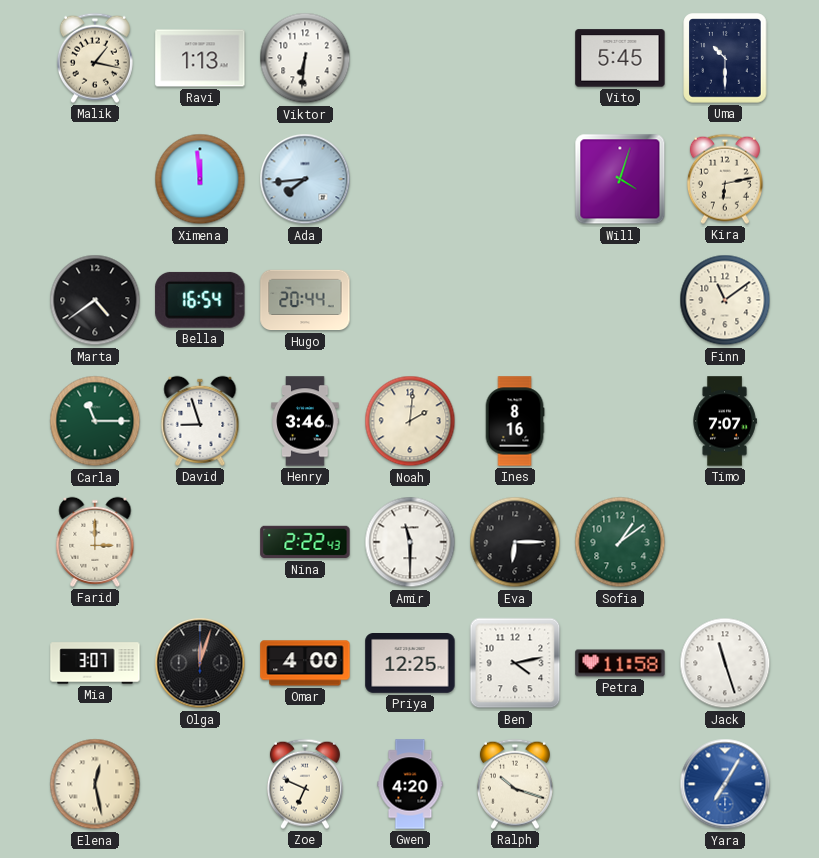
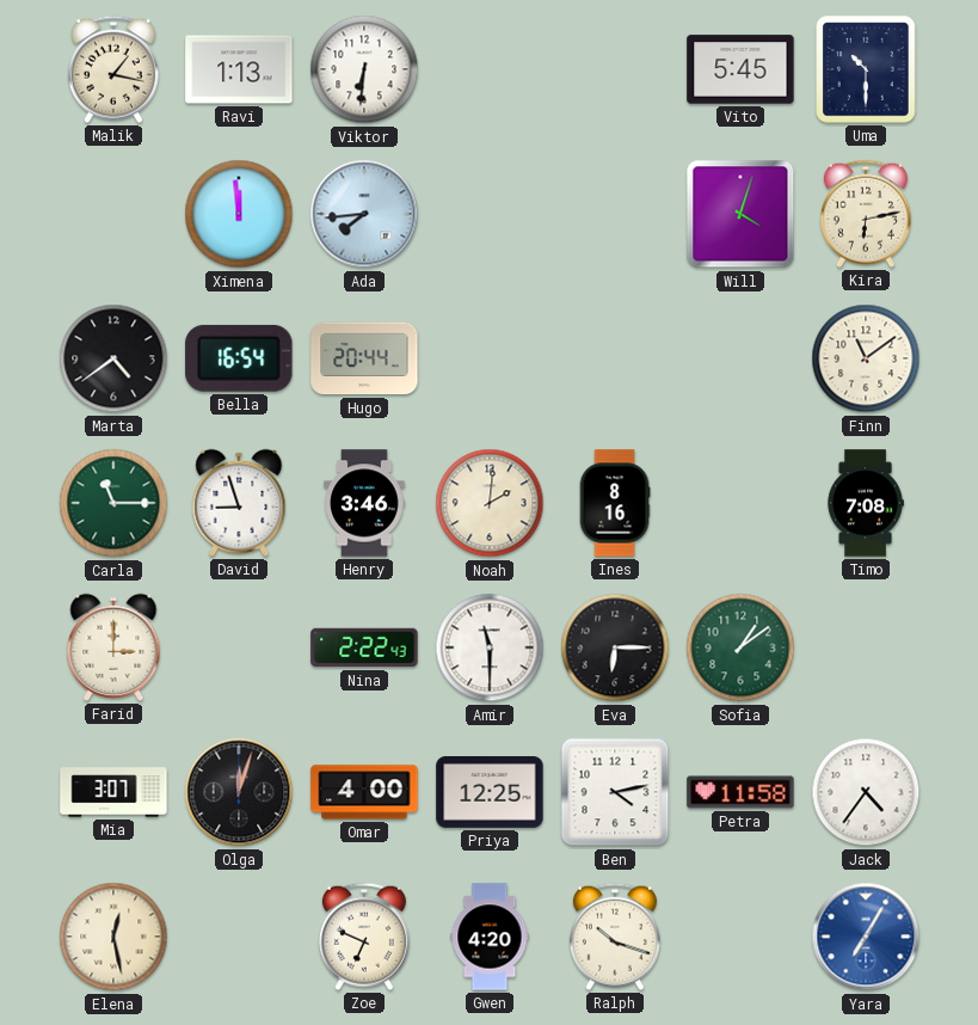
Timo: 7:07 -> 7:08 (866, 503)
Jack: 11:27 -> 4:36 (866, 792)
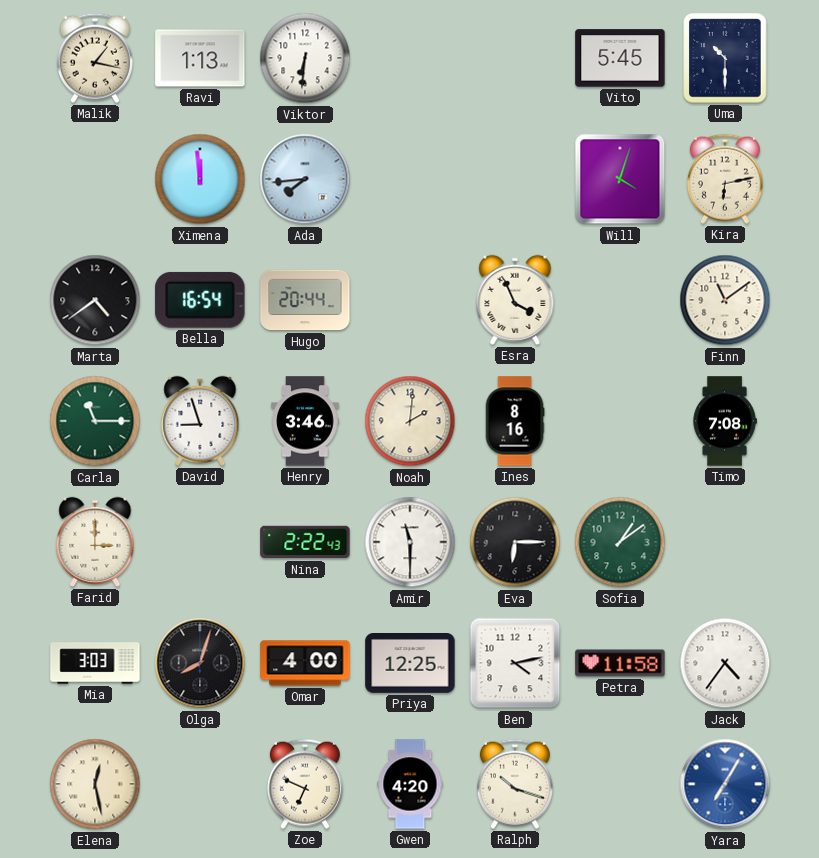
Esra: none -> 3:56 (515, 300)
Mia: 3:07 -> 3:03 (95, 663)
Olga: 12:03 -> 8:03 (200, 663)
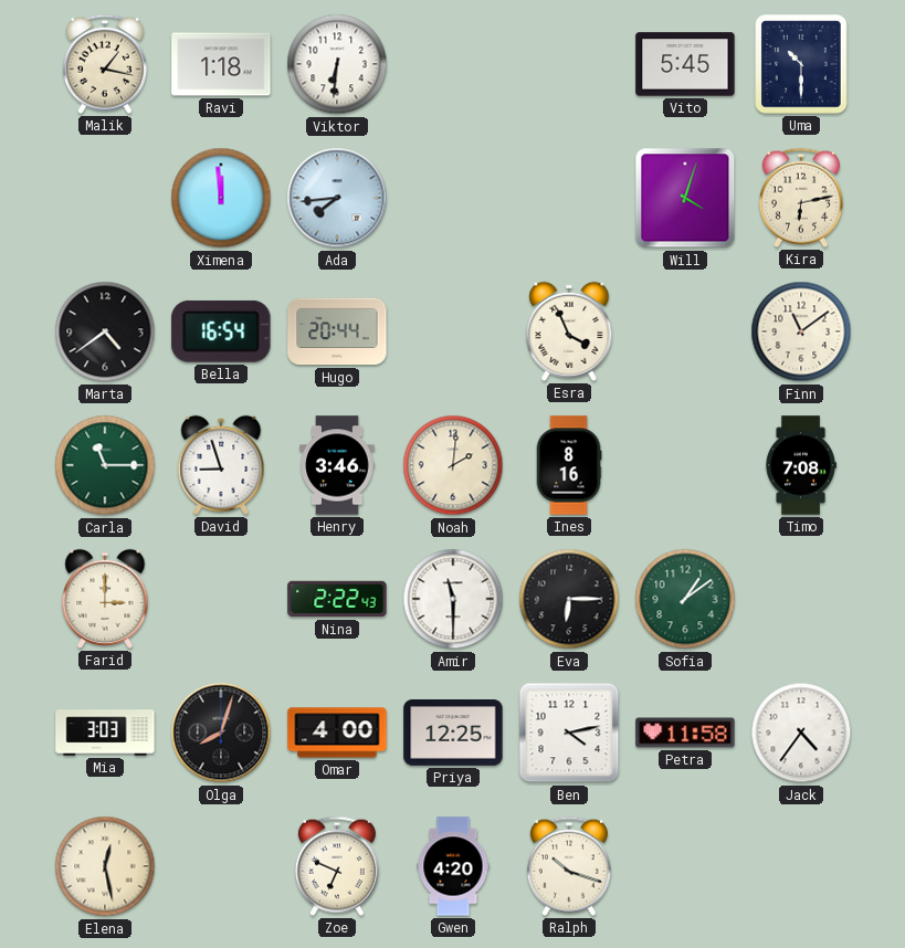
Ravi: 1:13 -> 1:18 (221, 64)
Yara: 7:05 -> none (725, 784)
